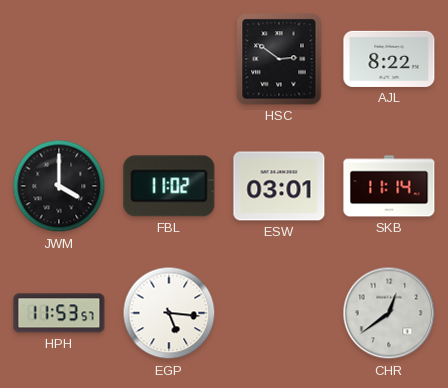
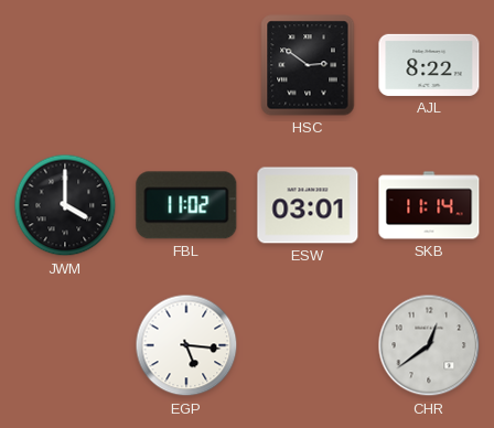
HPH: 11:53 -> none (59, 313)
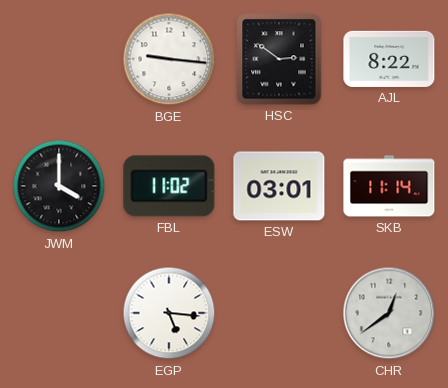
BGE: none -> 9:16 (169, 59)
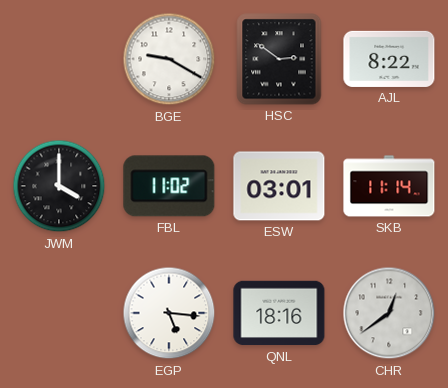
BGE: 9:16 -> 9:20 (169, 59)
QNL: none -> 18:16 (279, 313)
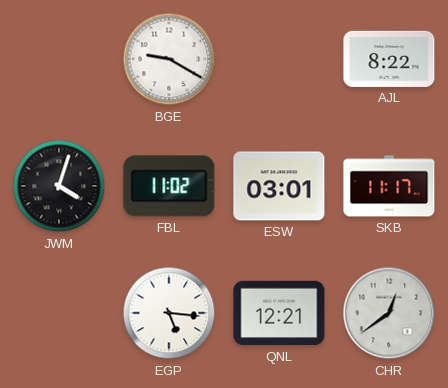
HSC: 2:51 -> none (279, 59)
JWM: 4:00 -> 4:03 (59, 186)
SKB: 11:14 -> 11:17 (389, 186)
QNL: 18:16 -> 12:21 (279, 313)
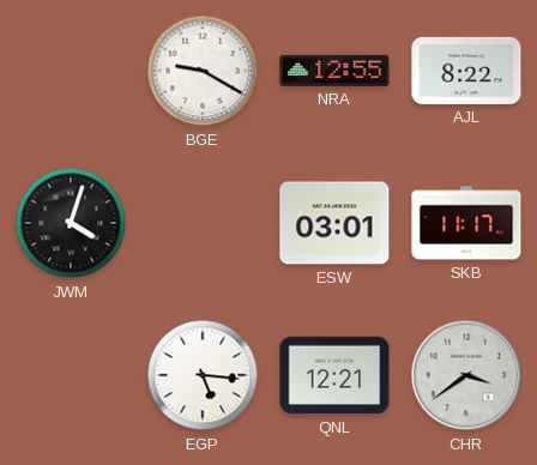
NRA: none -> 12:55 (334, 71)
FBL: 11:02 -> none (169, 186)
CHR: 12:39 -> 3:39 (466, 375)
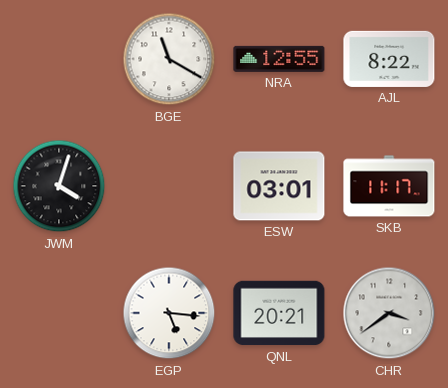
BGE: 9:20 -> 11:20 (169, 59)
QNL: 12:21 -> 20:21 (279, 313)
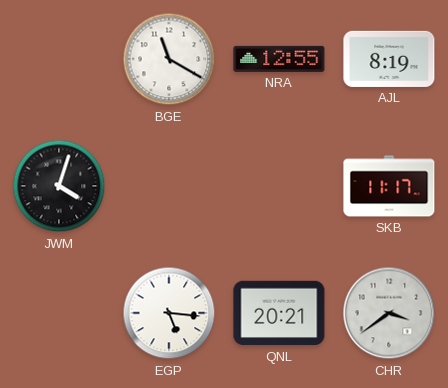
AJL: 8:22 -> 8:19 (389, 59)
ESW: 03:01 -> none (279, 186)
